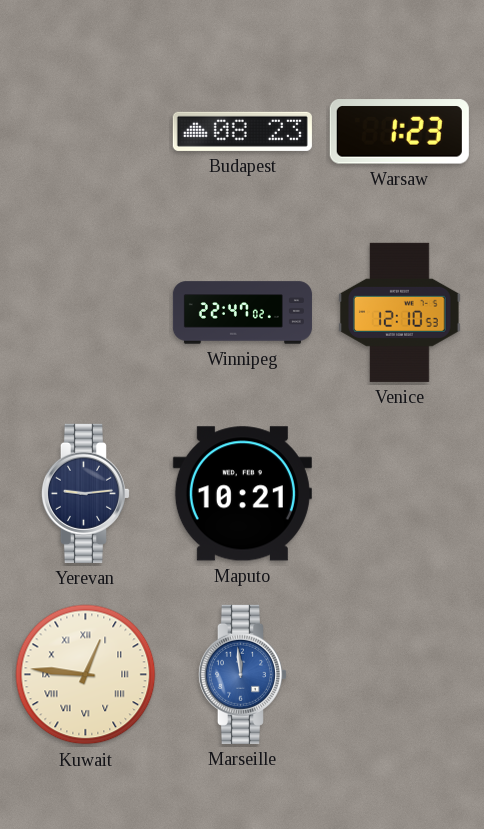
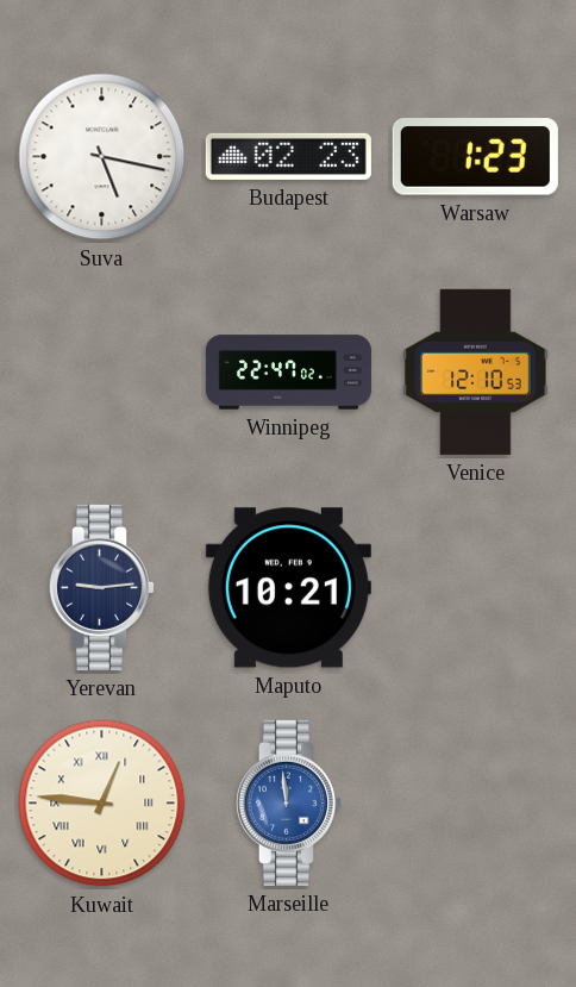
Suva: none -> 5:17 (102, 157)
Budapest: 08:23 -> 02:23 (288, 156)
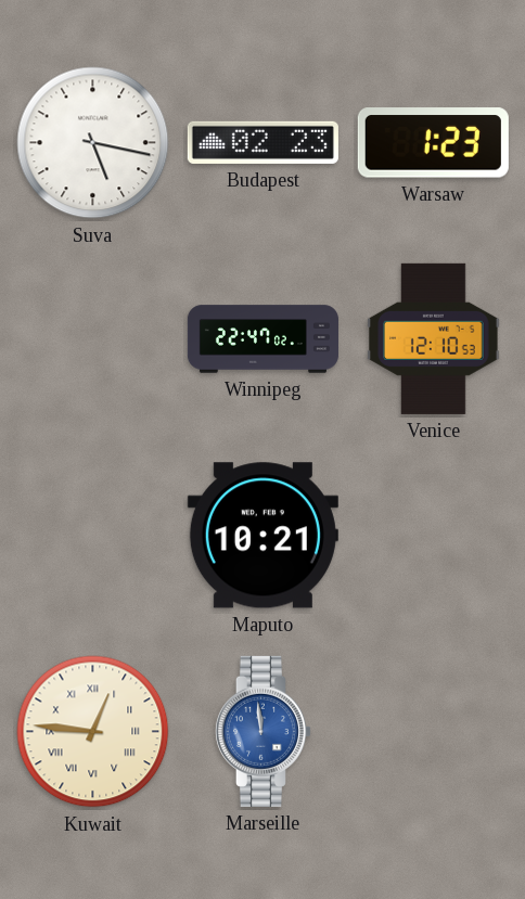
Yerevan: 9:14 -> none (101, 587)
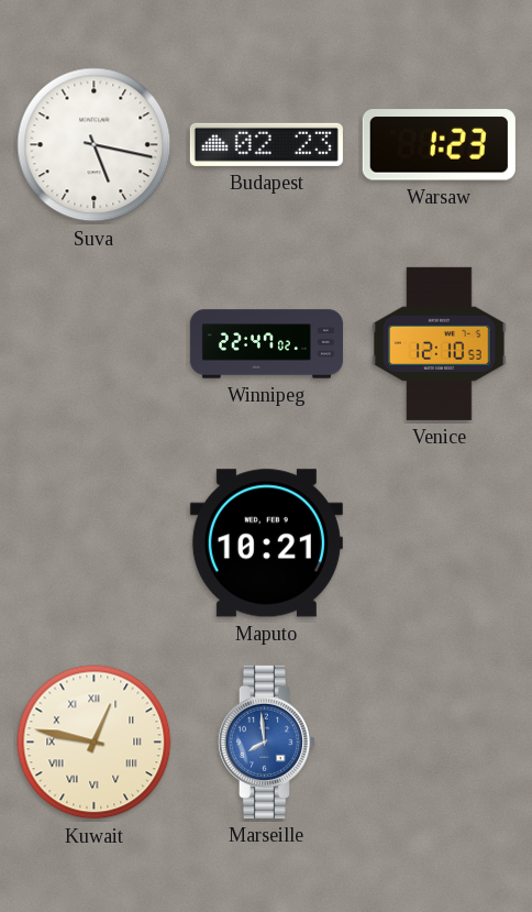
Kuwait: 12:46 -> 12:47 (95, 743)
Marseille: 11:59 -> 7:59 (266, 741)
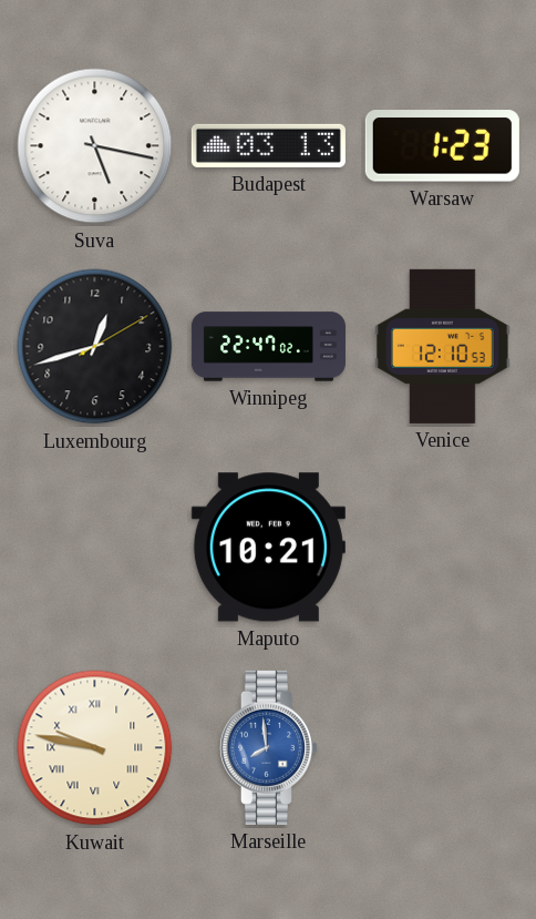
Budapest: 02:23 -> 03:13 (268, 145)
Luxembourg: none -> 12:42 (95, 347)
Kuwait: 12:47 -> 9:47 (95, 748)
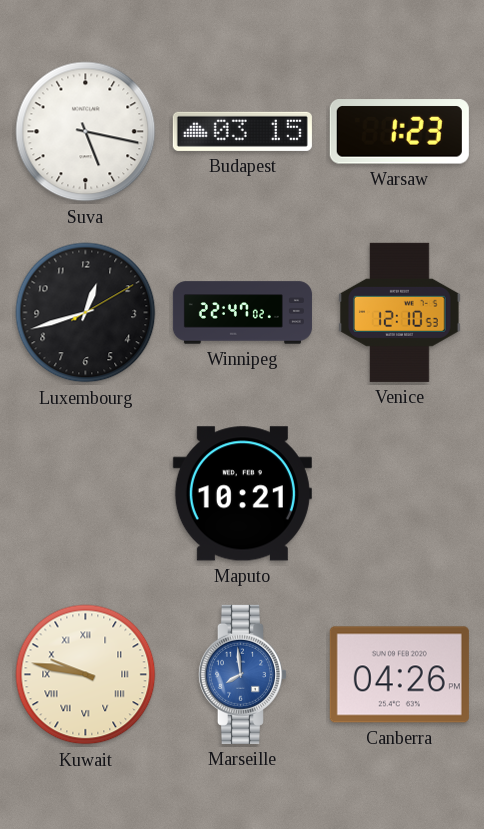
Budapest: 03:13 -> 03:15 (242, 131)
Canberra: none -> 04:26 (399, 675)
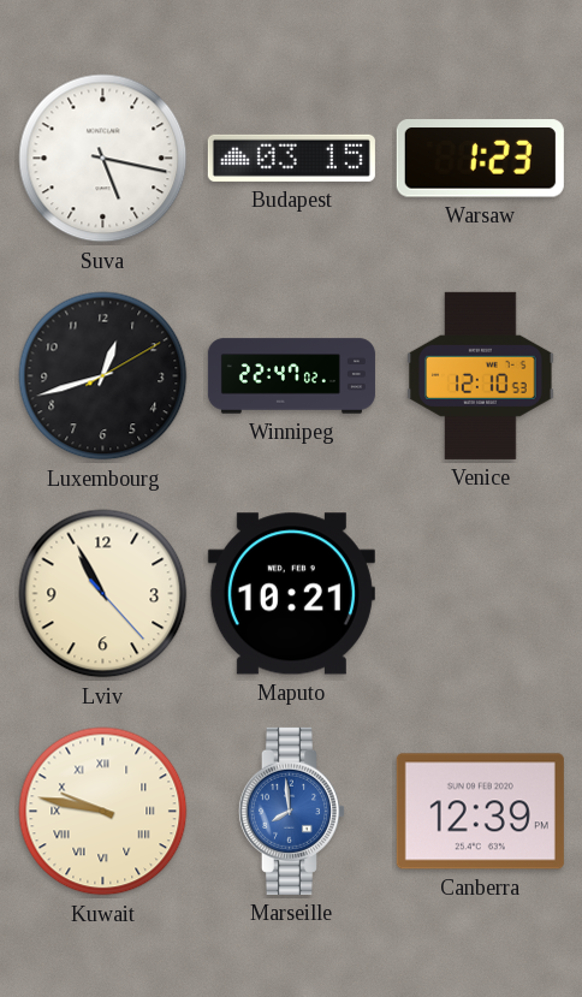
Lviv: none -> 10:55 (103, 594)
Canberra: 04:26 -> 12:39 (480, 812)
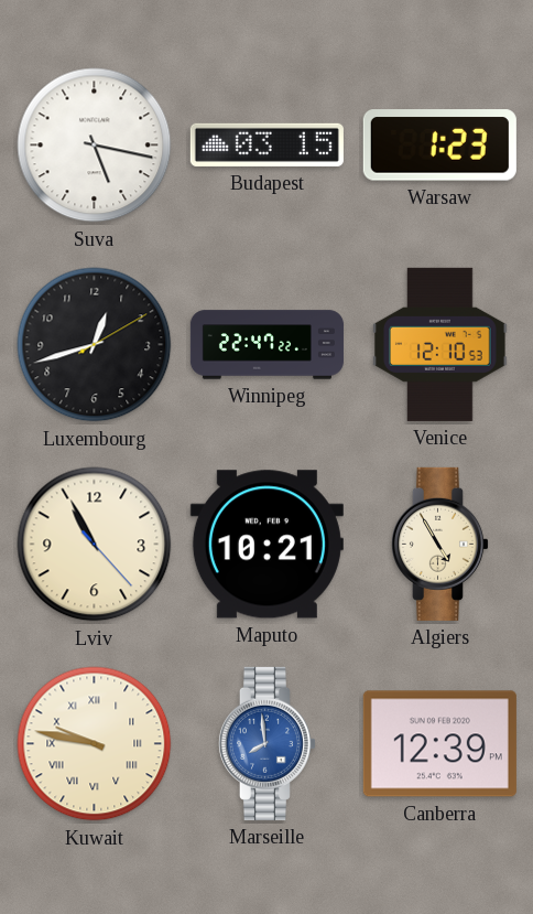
Winnipeg: 22:47:02 -> 22:47:22 (266, 345)
Algiers: none -> 4:55 (439, 544)
